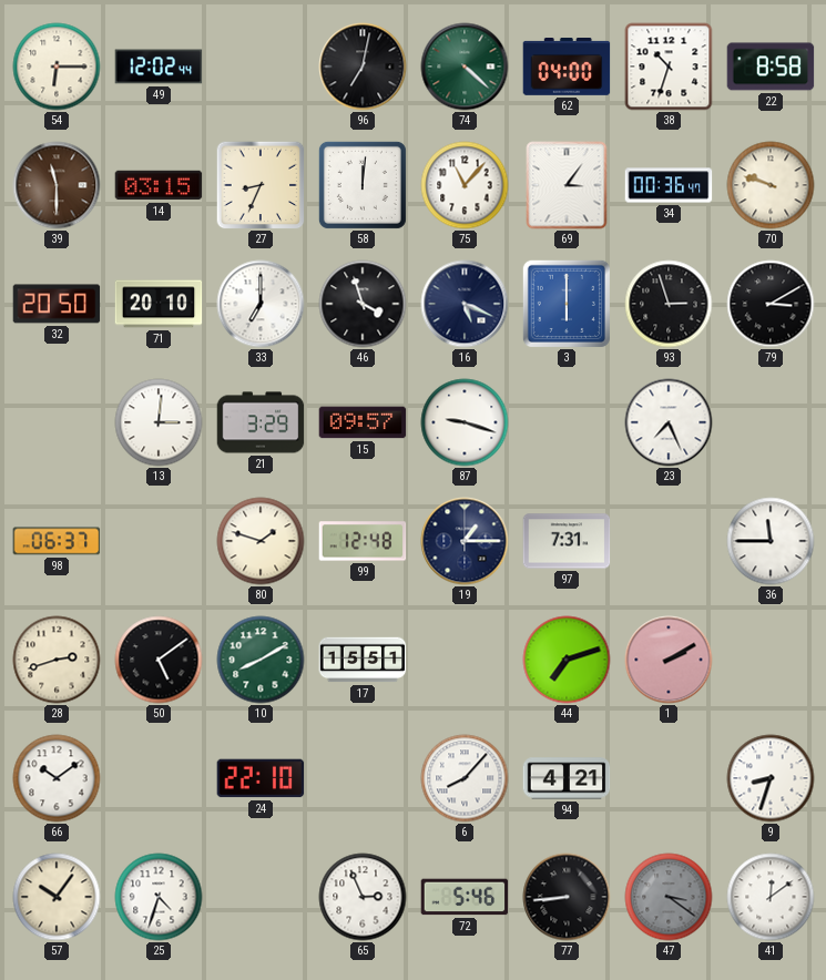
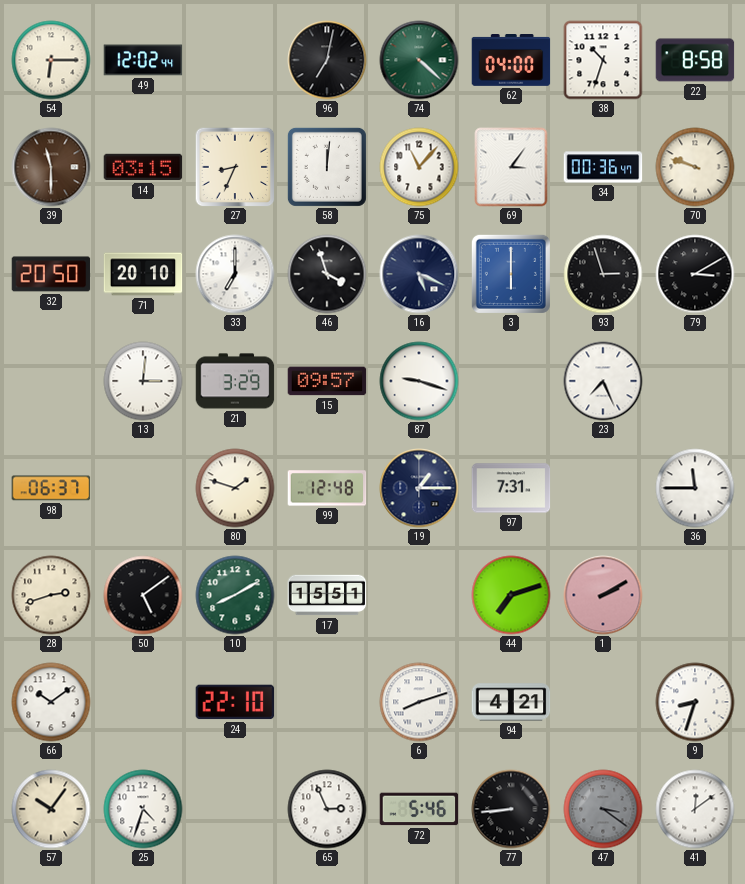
6: 8:07 -> 8:12 (419, 702)
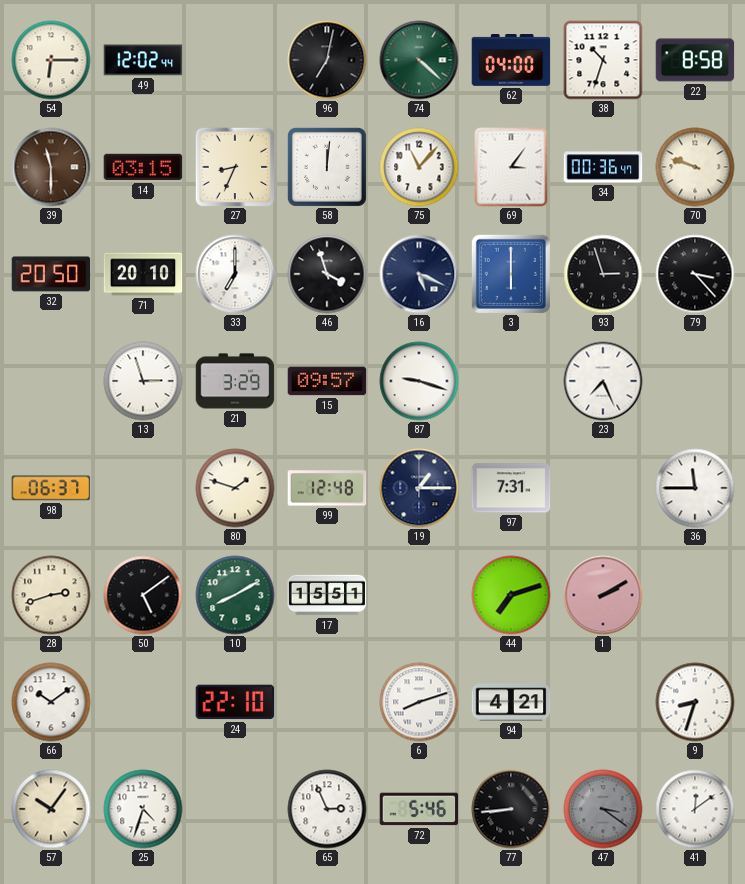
79: 3:10 -> 3:23 (695, 274)
13: 3:01 -> 2:57 (143, 381)
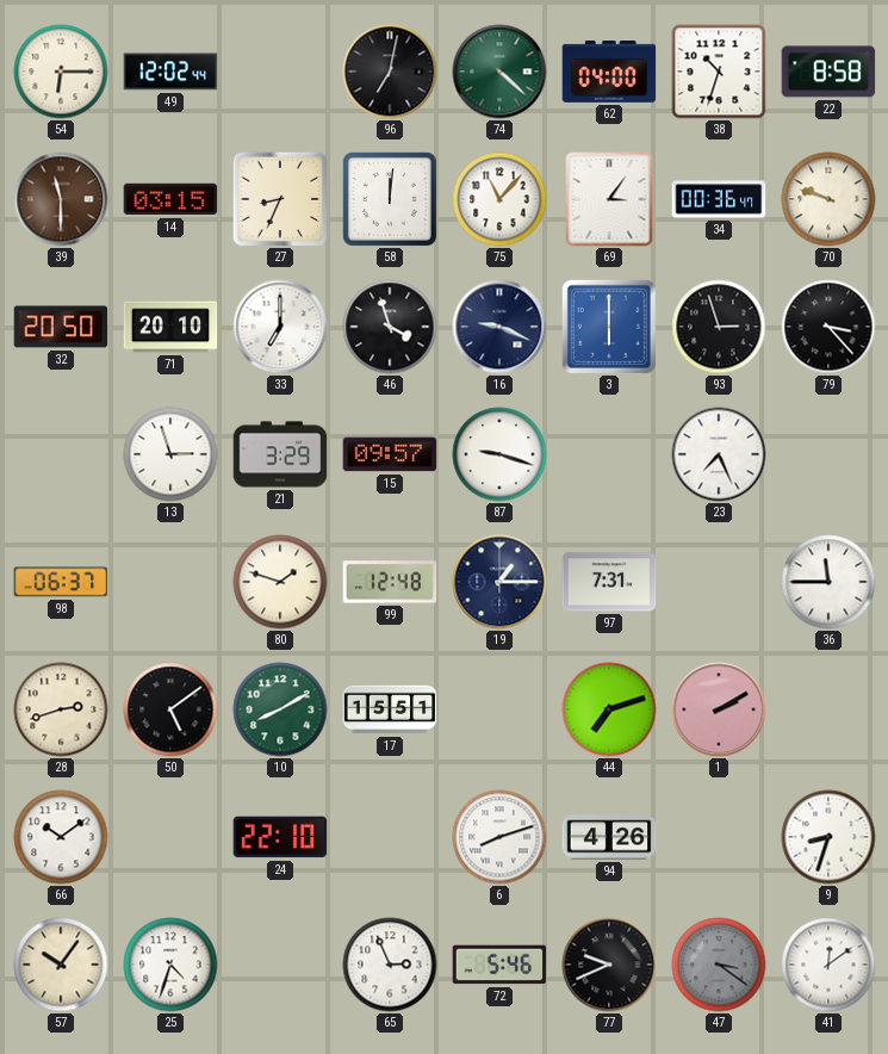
16: 5:19 -> 9:19 (499, 327)
94: 4:21 -> 4:26 (609, 837)
77: 8:44 -> 9:41 (609, 965)
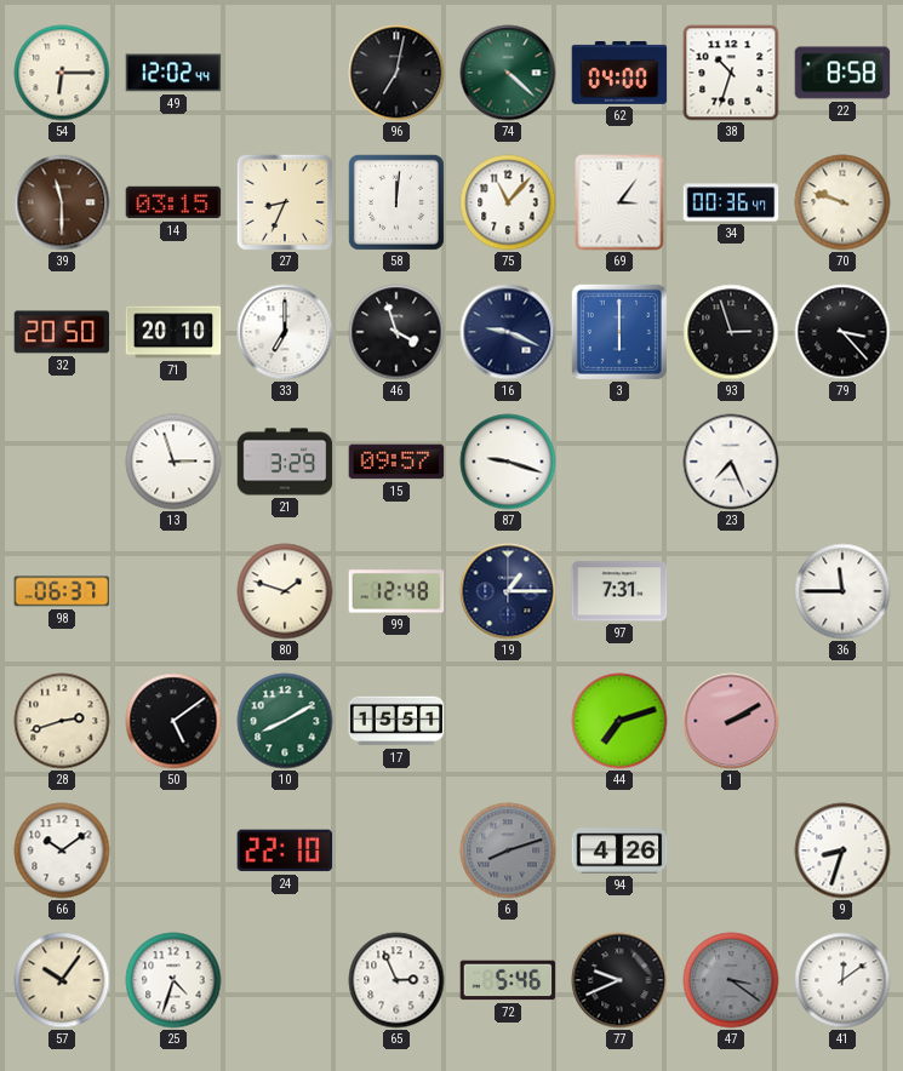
6 dial: white -> grey (508, 850)
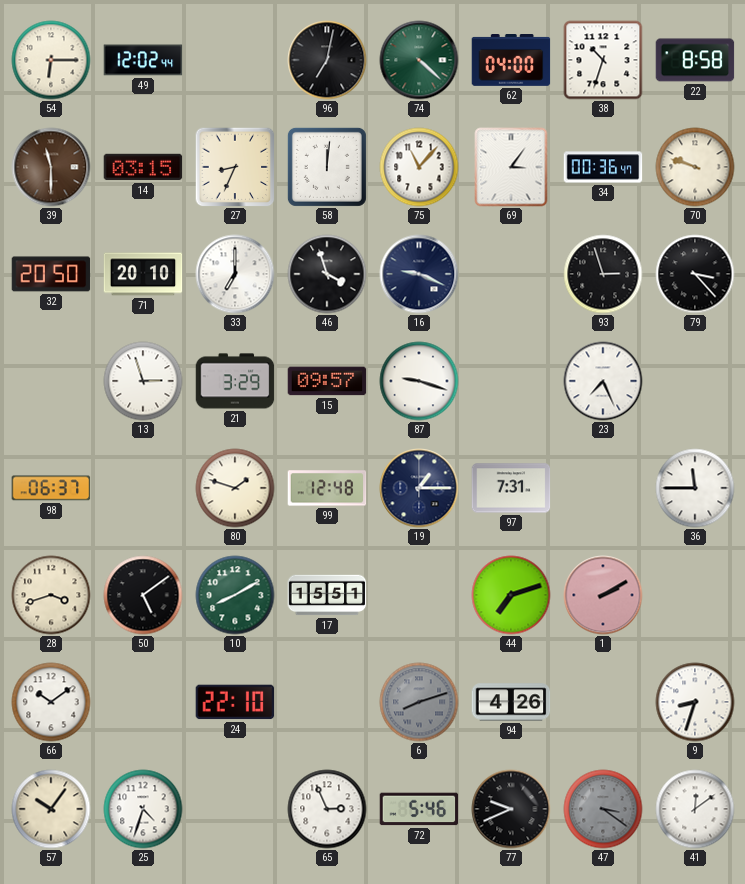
3: 6:00 -> none (619, 332)
28: 2:42 -> 3:42 (51, 595)
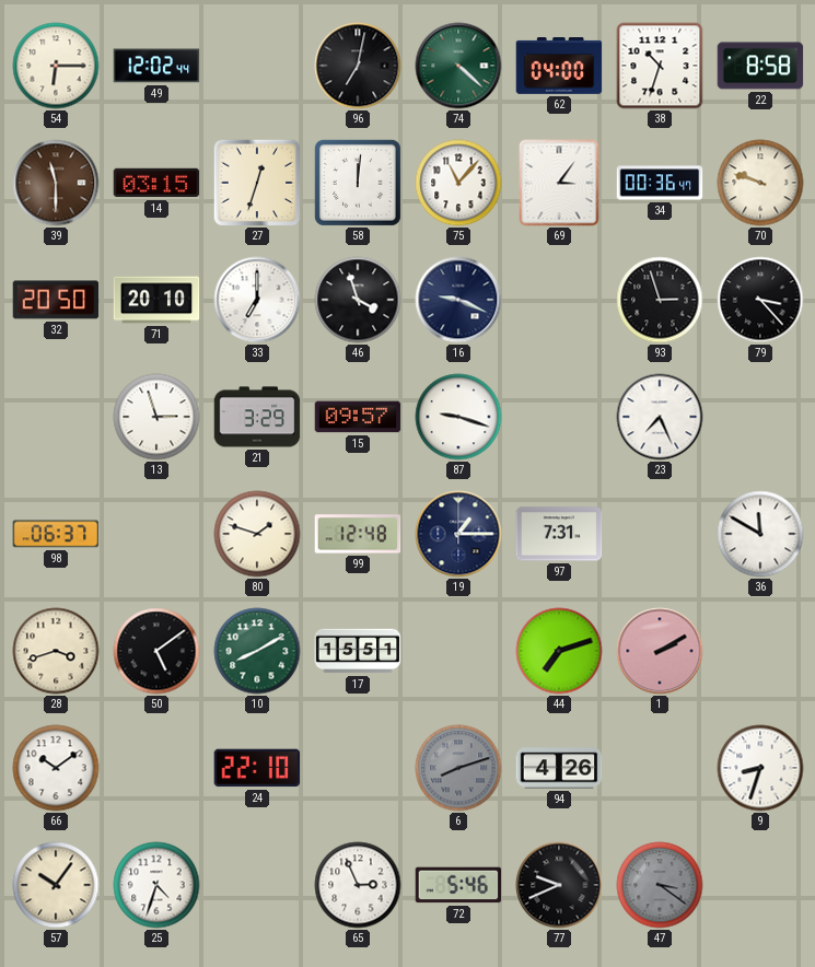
27: 8:34 -> 12:33 (257, 183)
36: 11:45 -> 11:50 (760, 534)
41: 12:09 -> none (695, 809)
